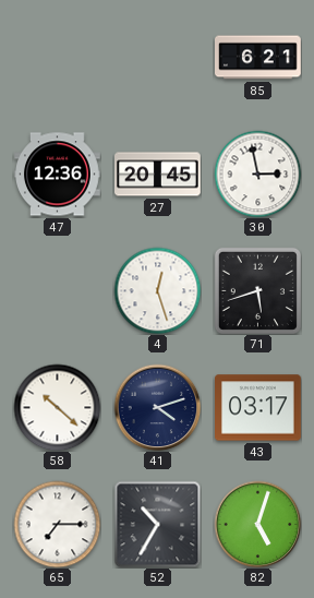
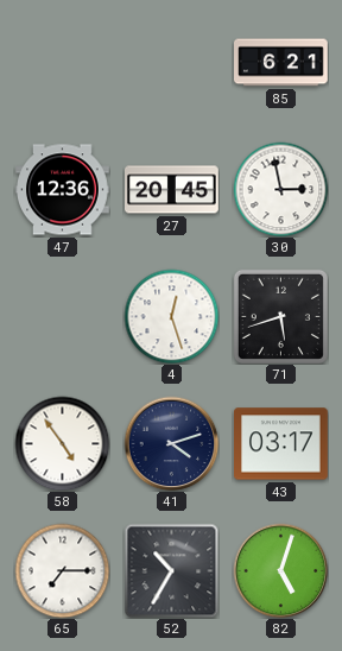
58: 10:22 -> 4:54 (62, 443)
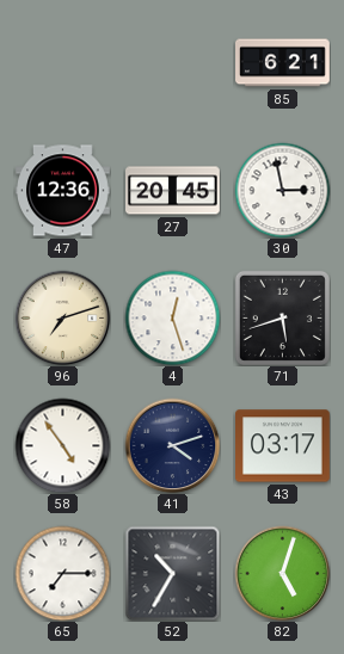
96: none -> 7:12 (62, 317)
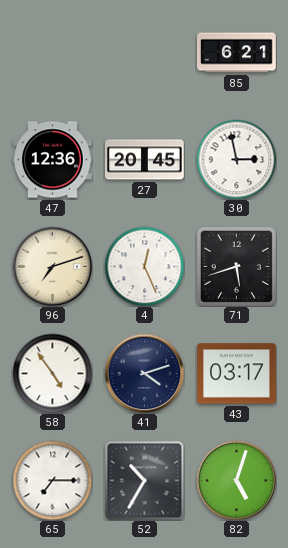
4: 12:27 -> 12:26 (144, 266)
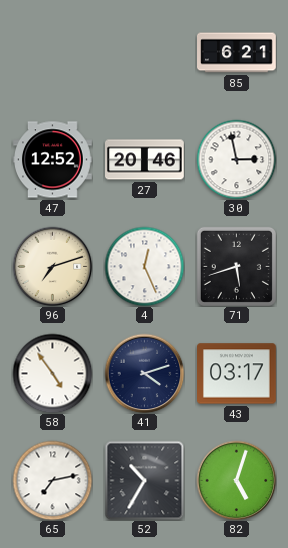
47: 12:36 -> 12:52 (53, 160)
27: 20:45 -> 20:46 (145, 160)
65: 7:15 -> 7:13 (52, 480)
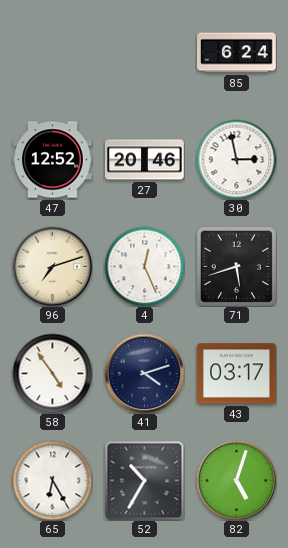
85: 6:21 -> 6:24 (237, 53)
65: 7:13 -> 6:25 (52, 480)
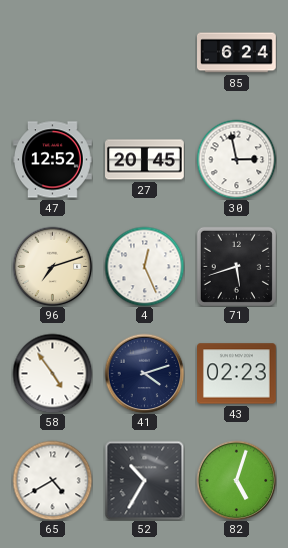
27: 20:46 -> 20:45 (145, 160)
43: 03:17 -> 02:23 (237, 374)
65: 6:25 -> 4:40 (52, 480)
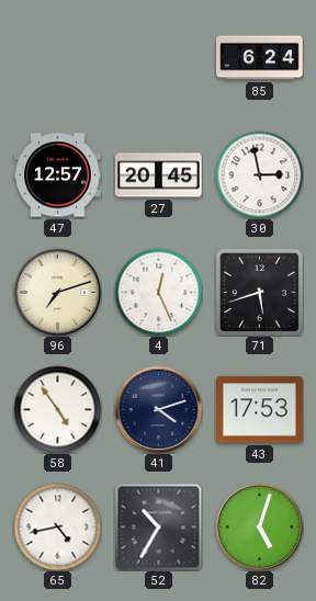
47: 12:52 -> 12:57 (58, 175)
43: 02:23 -> 17:53 (260, 410)
65: 4:40 -> 4:43 (57, 526)
